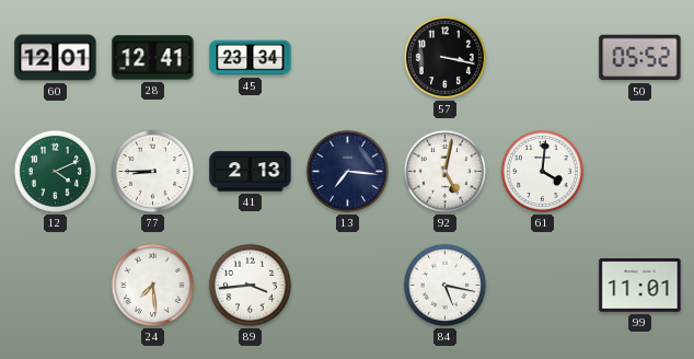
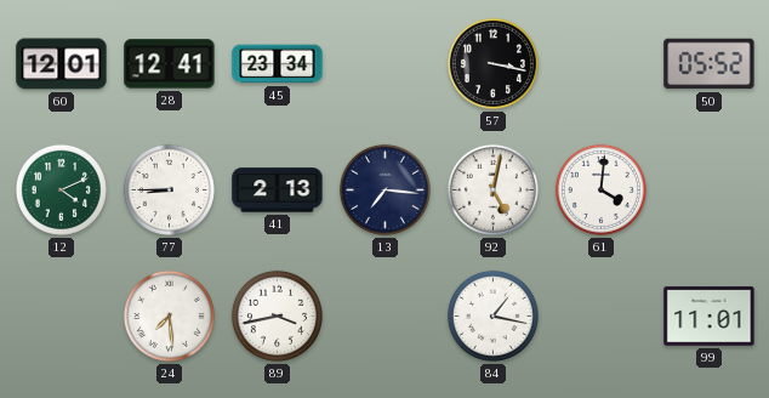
89: 3:44 -> 3:43 (277, 315)
84: 5:17 -> 1:17 (492, 315)
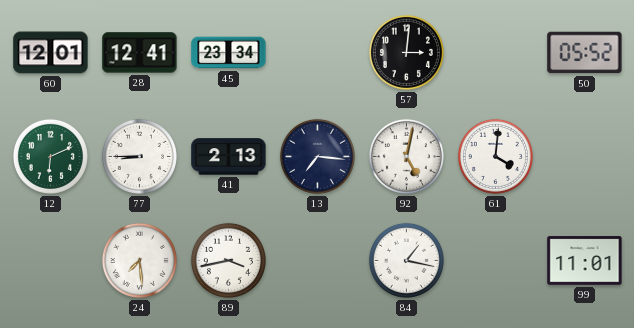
57: 3:17 -> 3:01 (406, 52)
12: 4:11 -> 6:11 (50, 156)
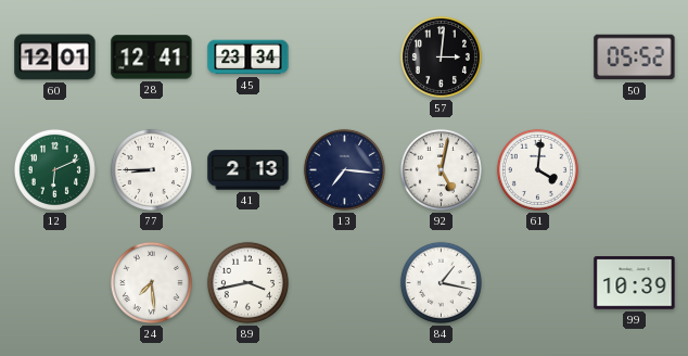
99: 11:01 -> 10:39 (635, 283)
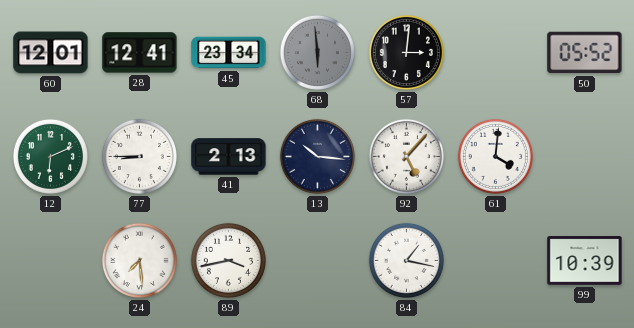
68: none -> 5:59 (317, 52)
13: 7:16 -> 10:16 (317, 156)
92: 5:02 -> 5:07 (406, 156)
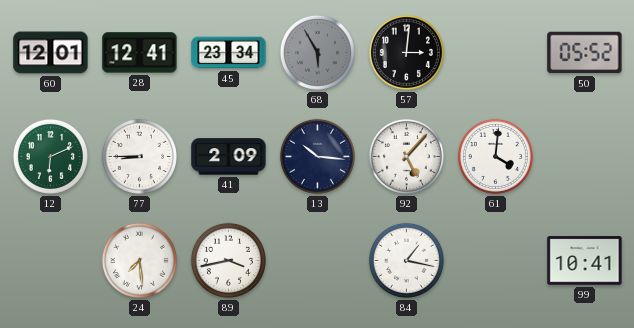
68: 5:59 -> 5:55 (317, 52)
41: 2:13 -> 2:09 (229, 157)
99: 10:39 -> 10:41 (585, 261)
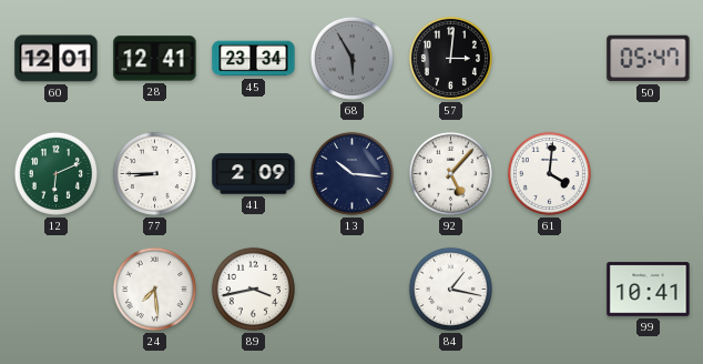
50: 05:52 -> 05:47 (649, 59)
